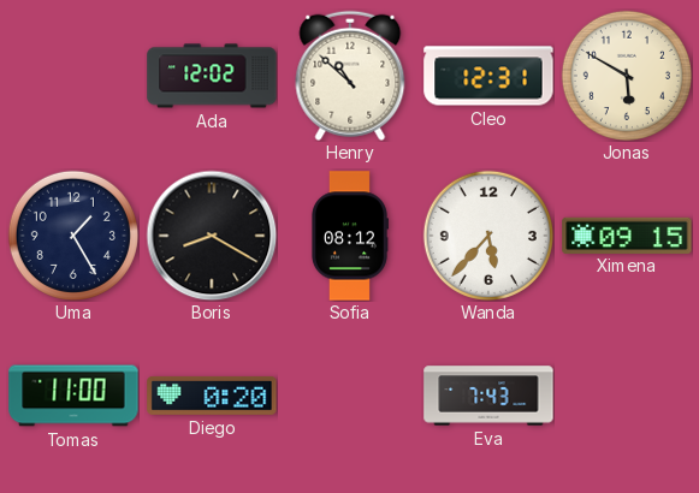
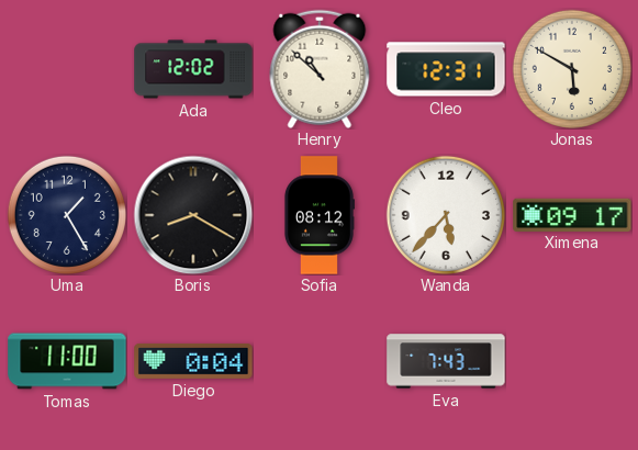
Ximena: 09:15 -> 09:17 (572, 214)
Diego: 0:20 -> 0:04 (193, 361)
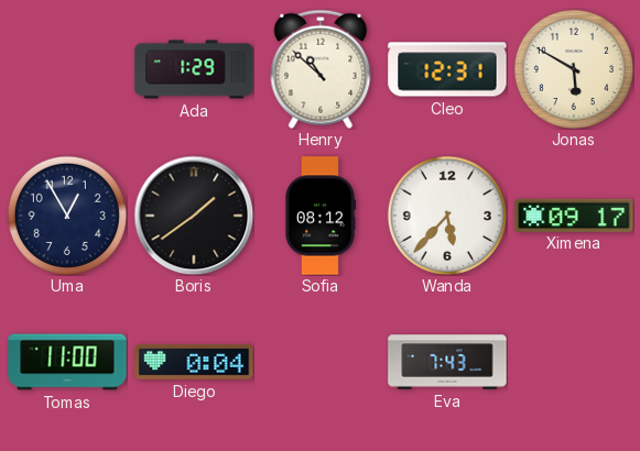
Ada: 12:02 -> 1:29 (194, 69)
Uma: 1:25 -> 12:55 (67, 216)
Boris: 8:20 -> 1:39 (194, 216)
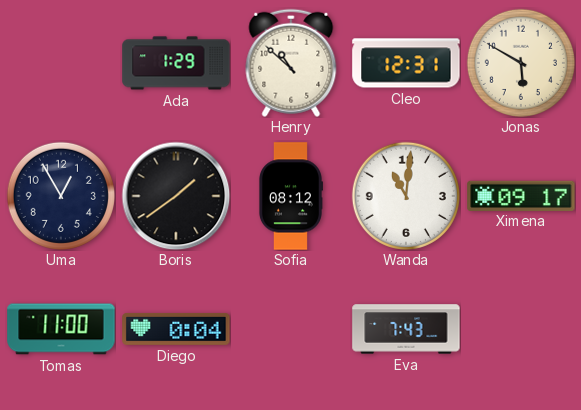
Wanda: 5:37 -> 11:01 (406, 196)
